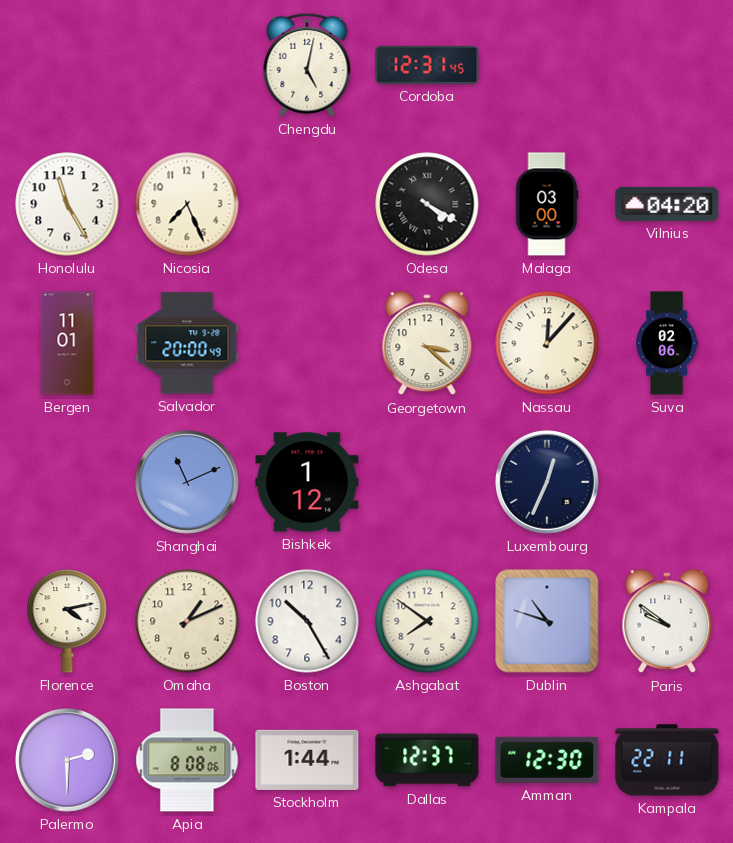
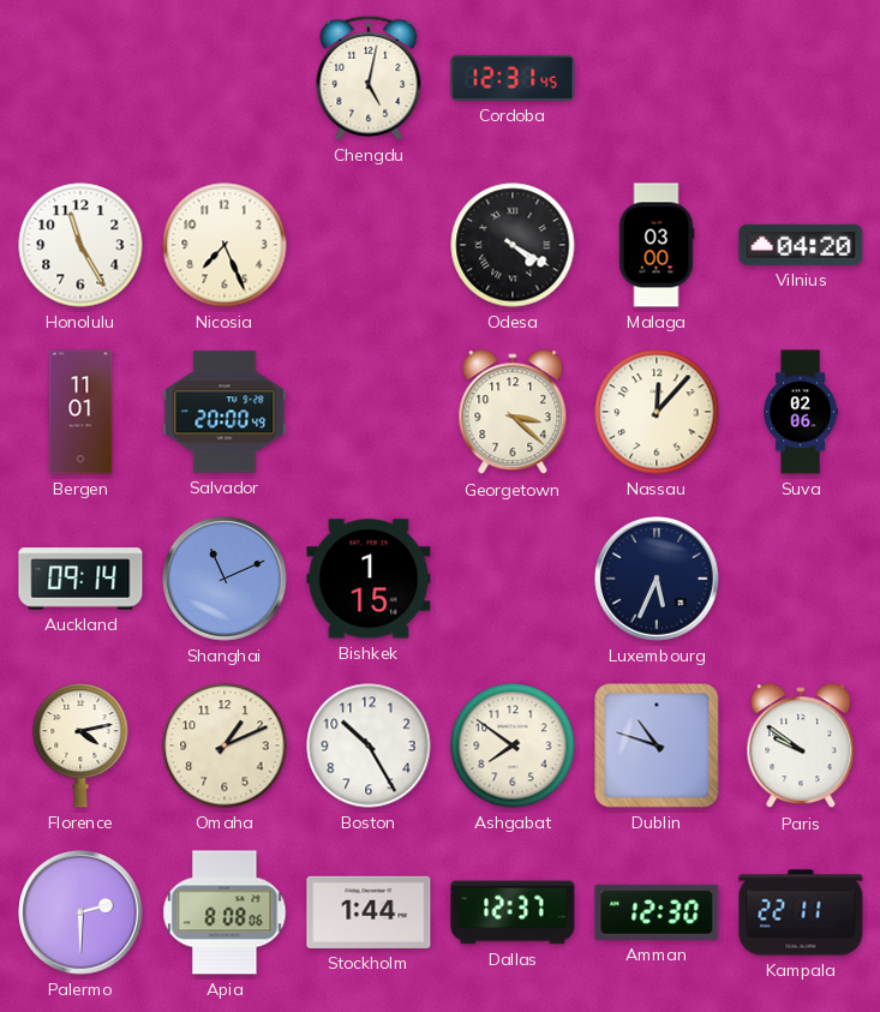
Auckland: none -> 09:14 (80, 579)
Bishkek: 1:12 -> 1:15 (369, 579)
Luxembourg: 12:34 -> 5:34 (657, 579)
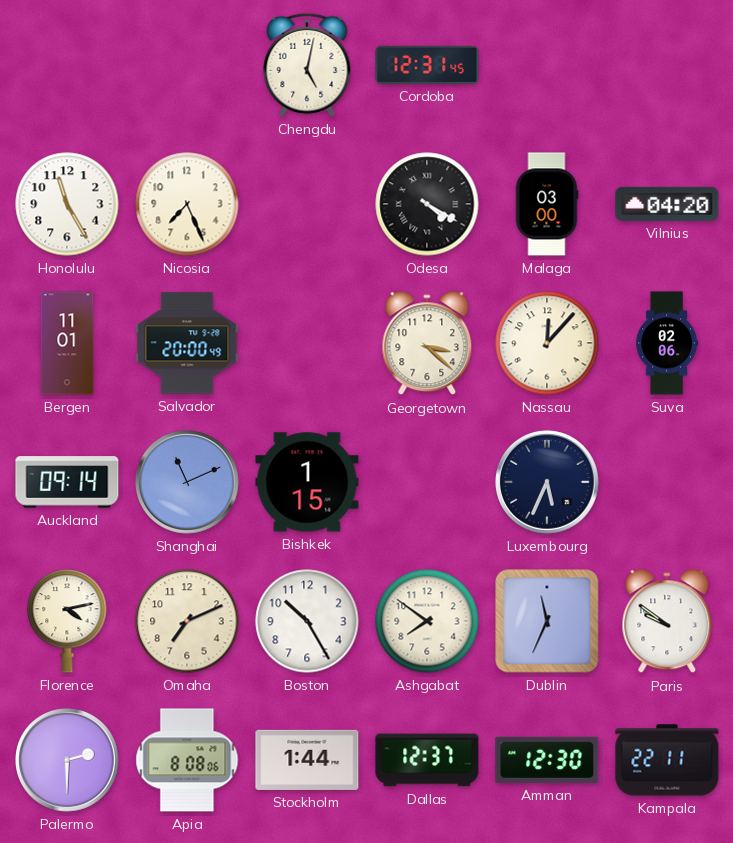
Omaha: 1:11 -> 7:11 (187, 621)
Dublin: 10:48 -> 11:34 (547, 621)
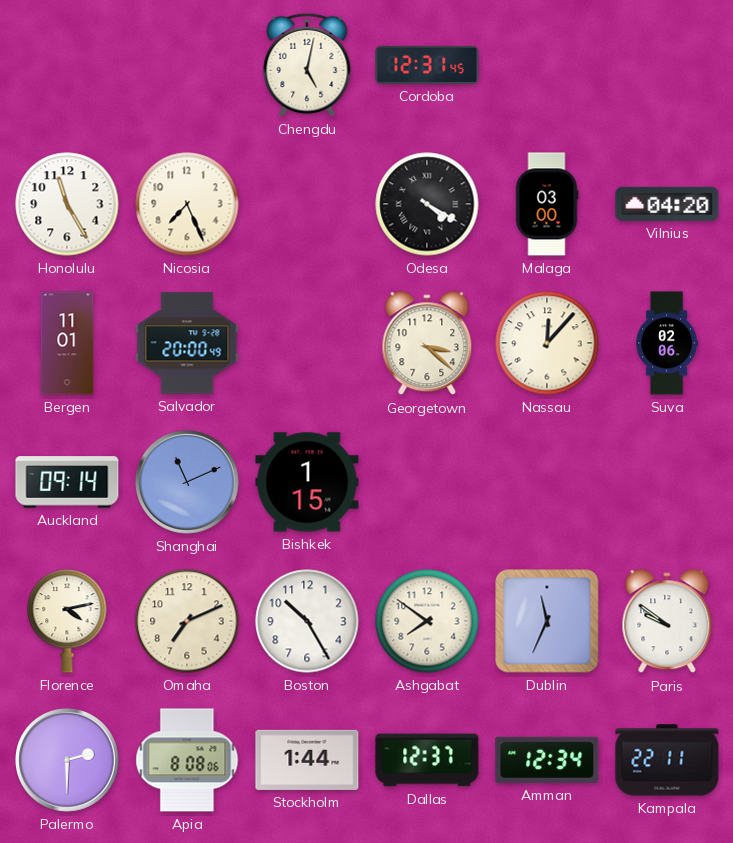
Luxembourg: 5:34 -> none (547, 482)
Amman: 12:30 -> 12:34 (547, 760)
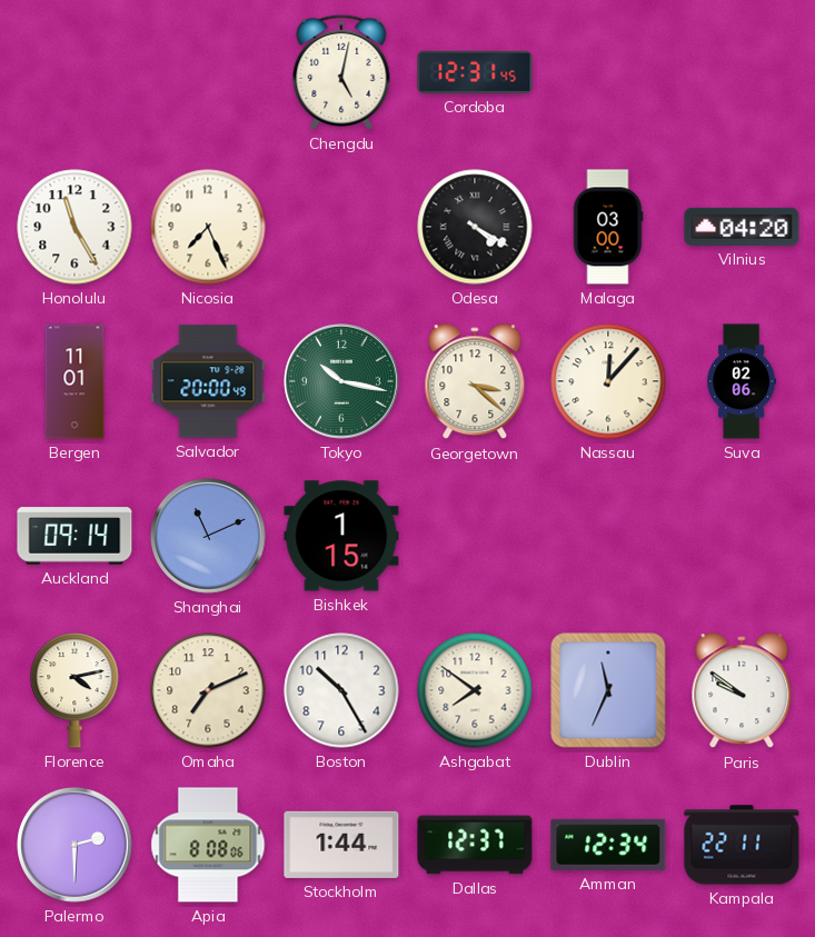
Tokyo: none -> 10:17 (341, 381)
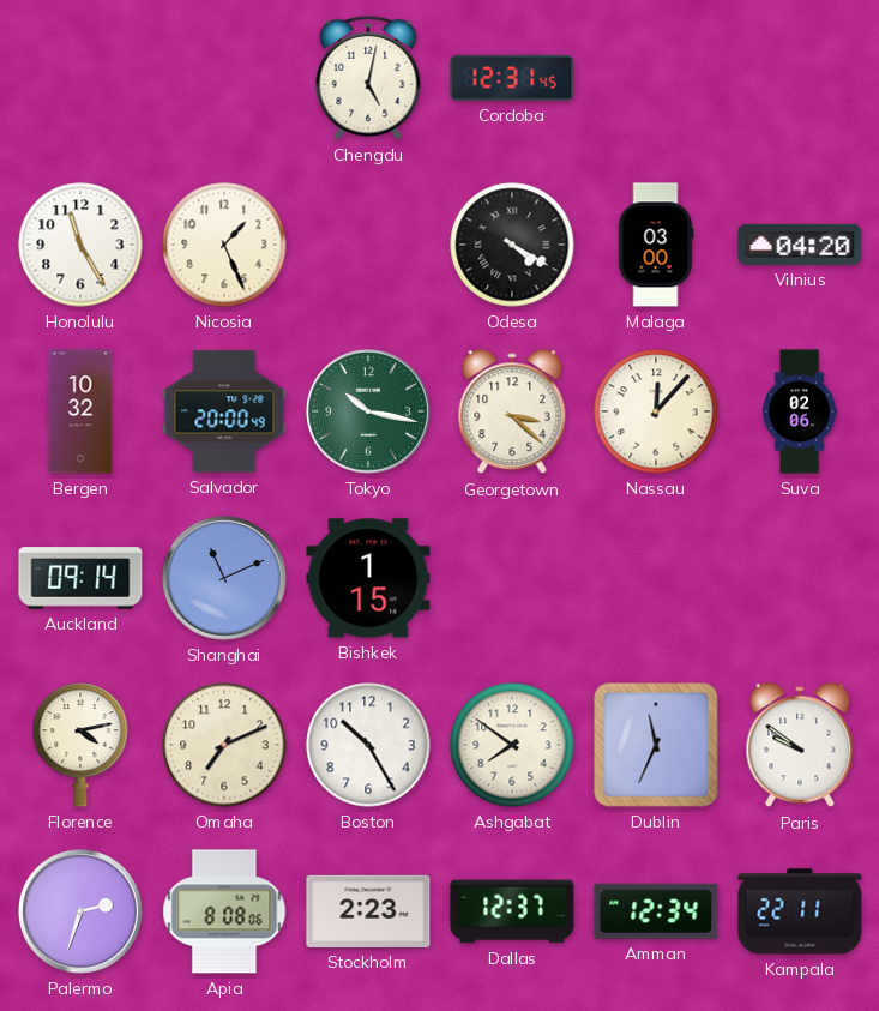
Nicosia: 7:26 -> 1:26 (224, 245)
Bergen: 11:01 -> 10:32 (80, 411)
Palermo: 2:30 -> 2:33 (80, 911)
Stockholm: 1:44 -> 2:23 (368, 911)
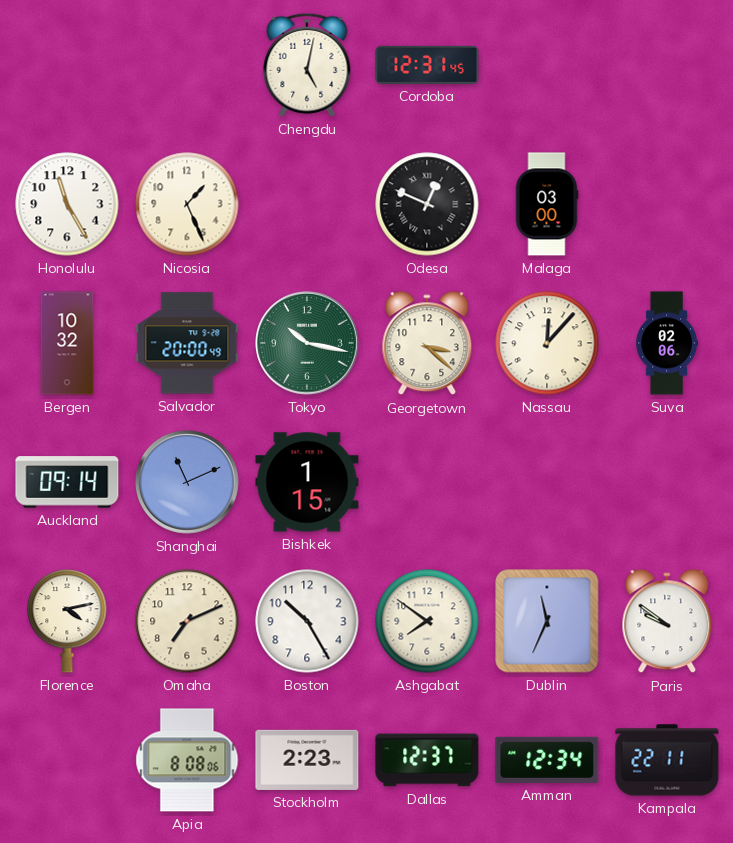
Odesa: 4:20 -> 12:49 (427, 204)
Vilnius: 04:20 -> none (800, 245)
Palermo: 2:33 -> none (80, 911)
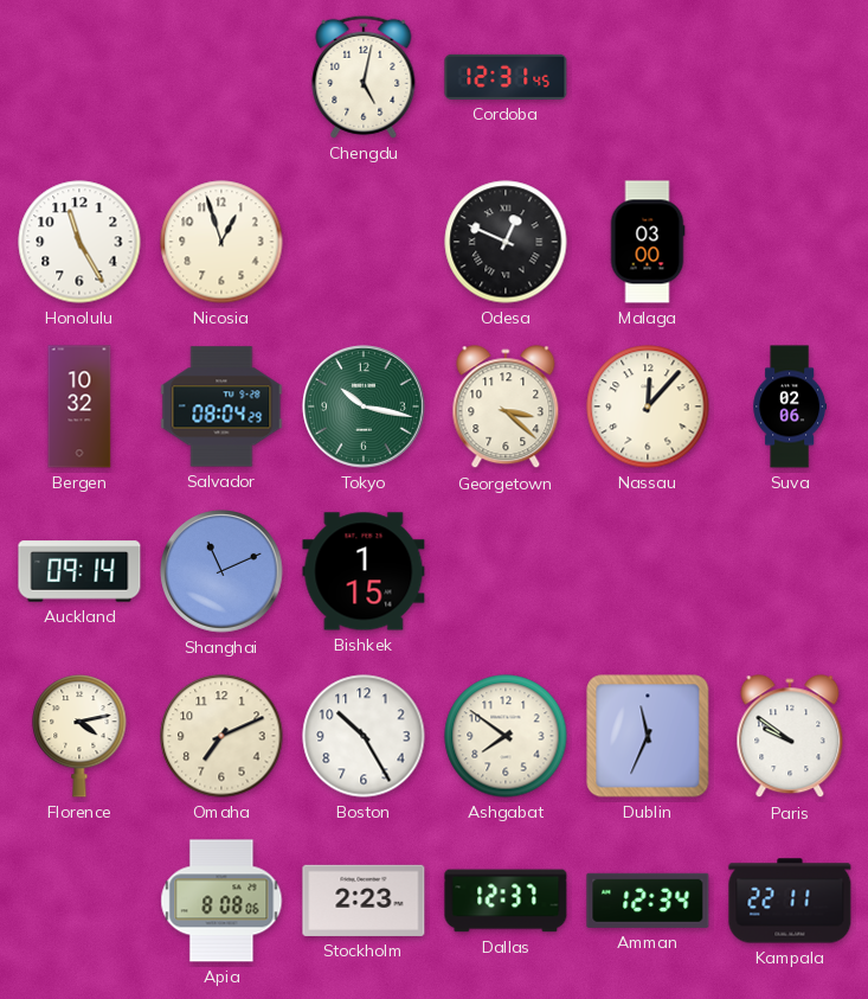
Nicosia: 1:26 -> 12:57 (221, 242)
Salvador: 20:00 -> 08:04 (221, 406)
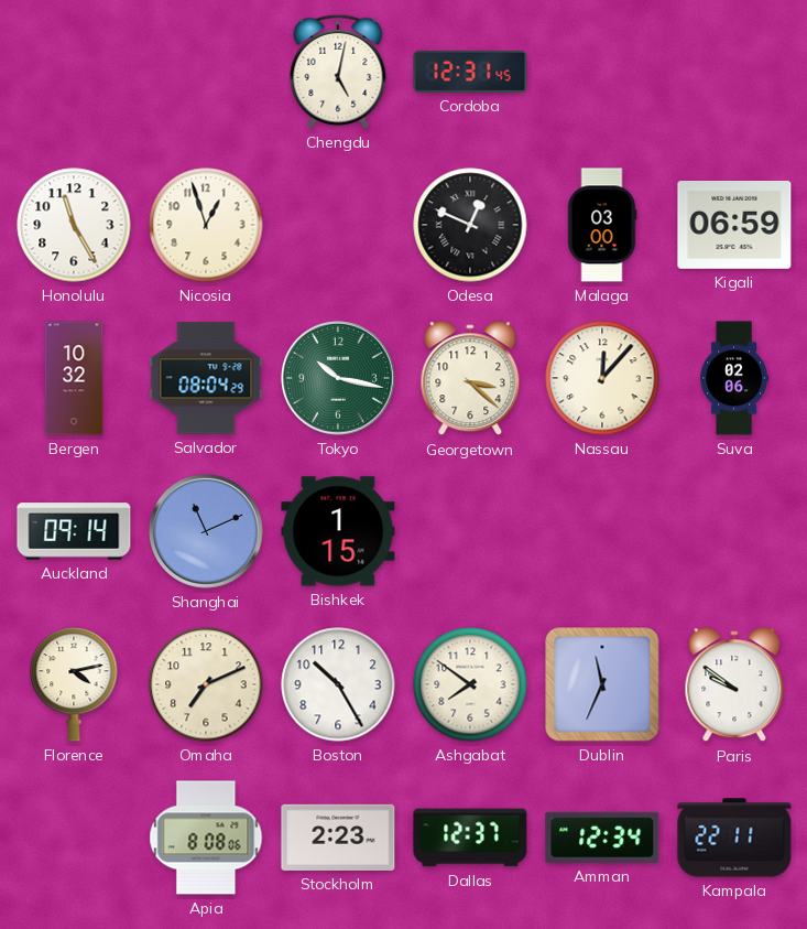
Kigali: none -> 06:59 (734, 226)
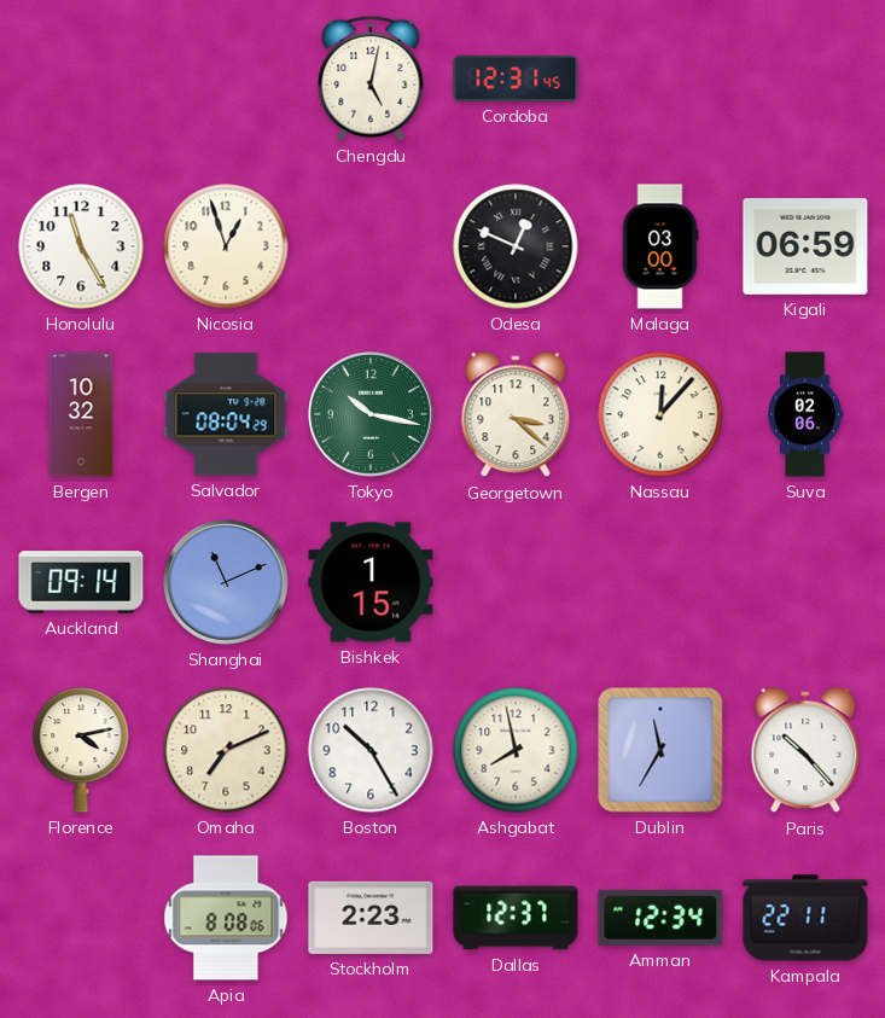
Ashgabat: 7:51 -> 7:58 (516, 750)
Dublin: 11:34 -> 11:35 (660, 750)
Paris: 9:51 -> 10:23 (805, 751)
